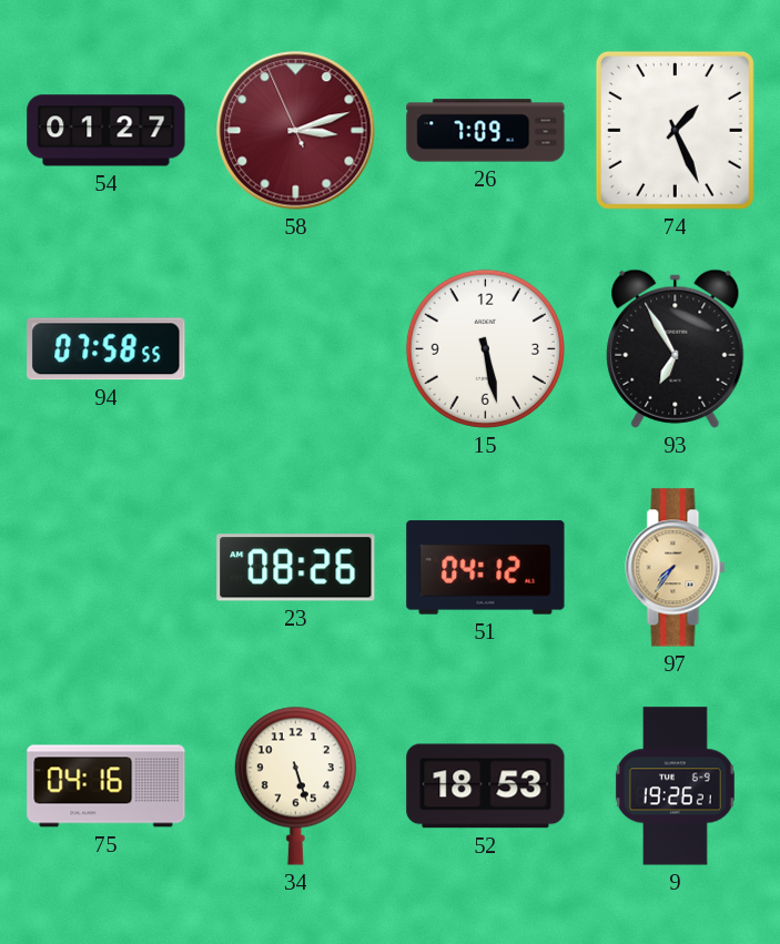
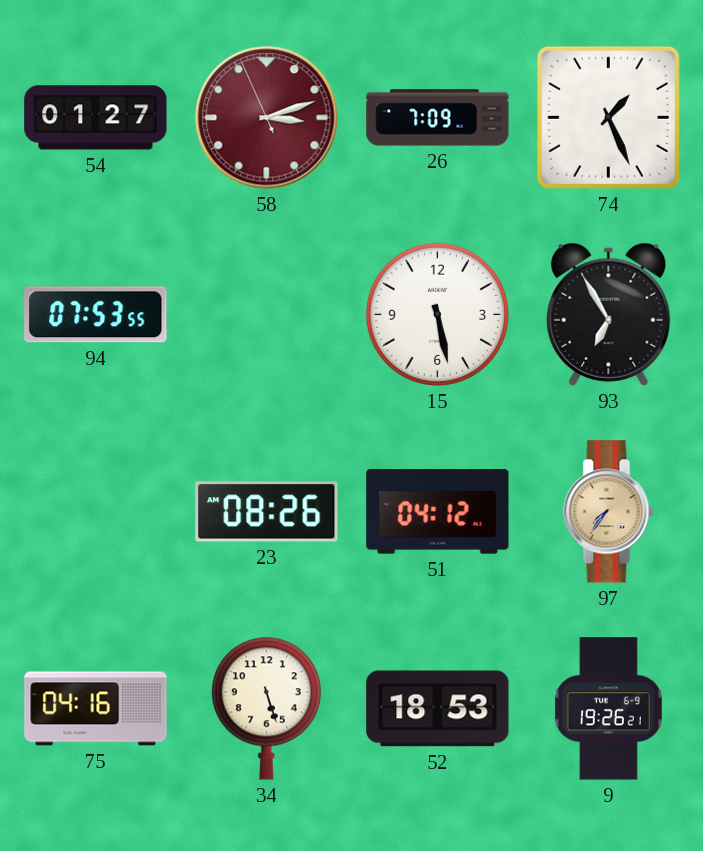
94: 07:58 -> 07:53 (96, 315)
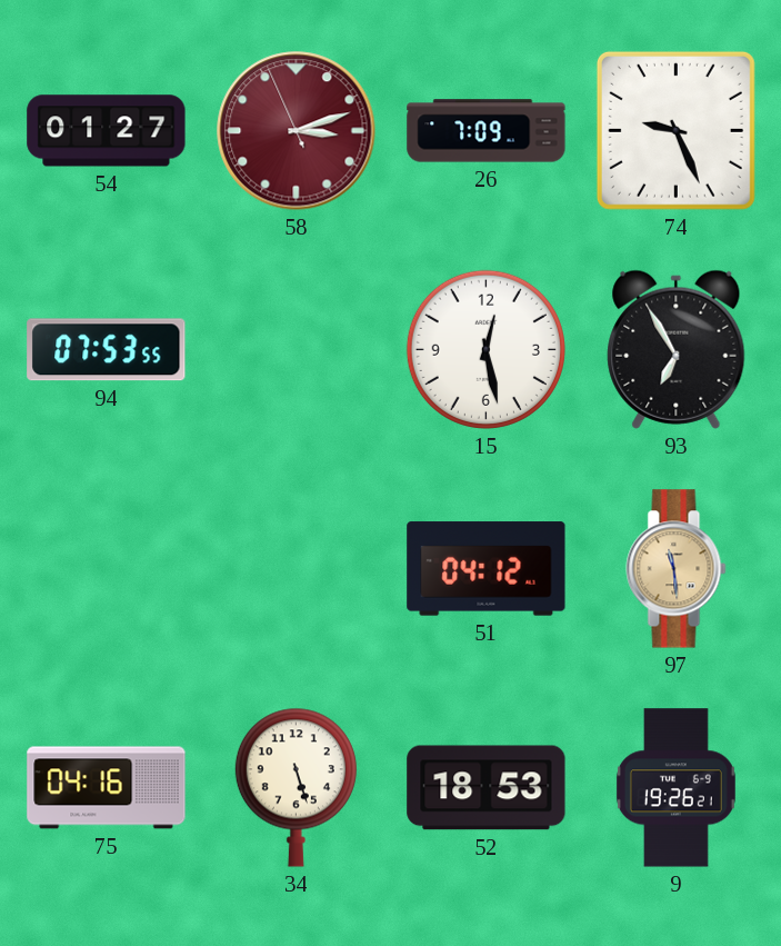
74: 1:26 -> 9:26 (675, 130)
15: 5:28 -> 12:28 (485, 349)
23: 08:26 -> none (267, 512)
97: 7:36 -> 11:29 (677, 569)
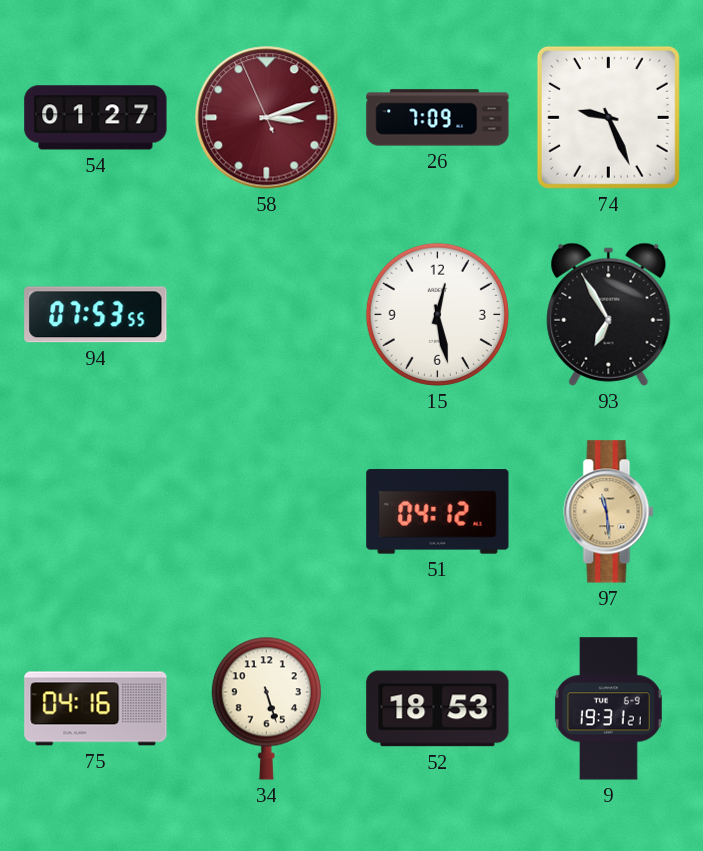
9: 19:26 -> 19:31 (608, 709)
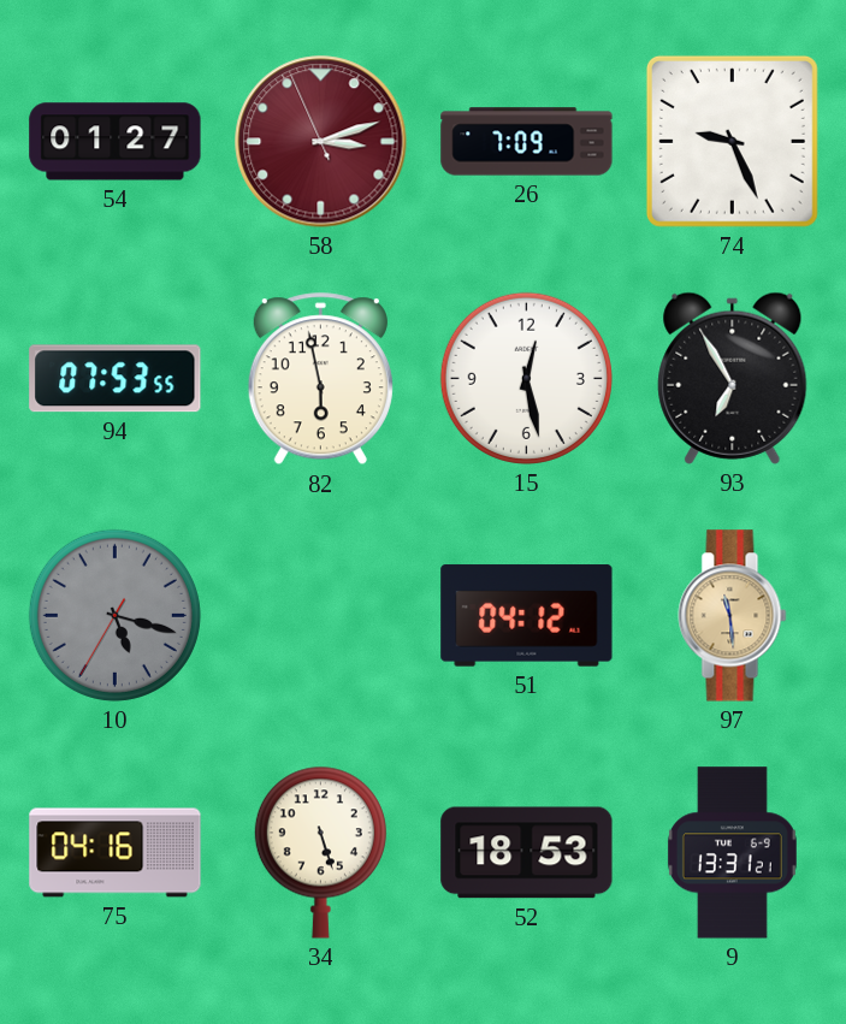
82: none -> 5:58 (320, 379)
10: none -> 5:17 (114, 615)
9: 19:31 -> 13:31 (732, 853)
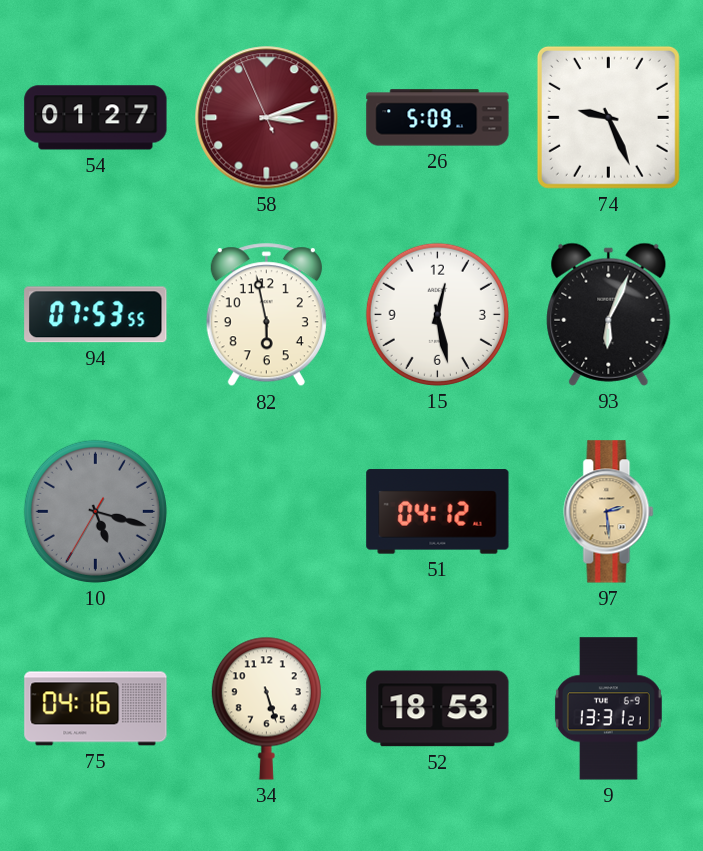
26: 7:09 -> 5:09 (438, 118)
93: 6:55 -> 6:04 (609, 314)
97: 11:29 -> 2:29 (609, 512)
